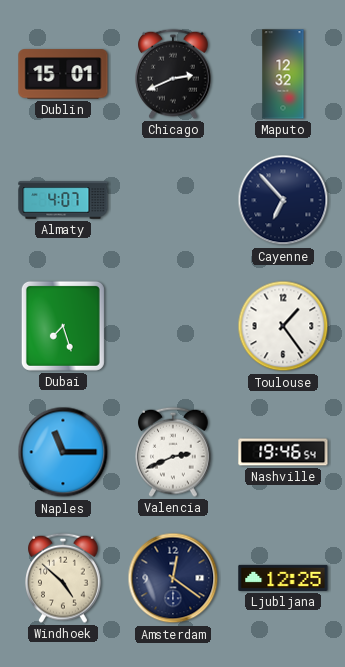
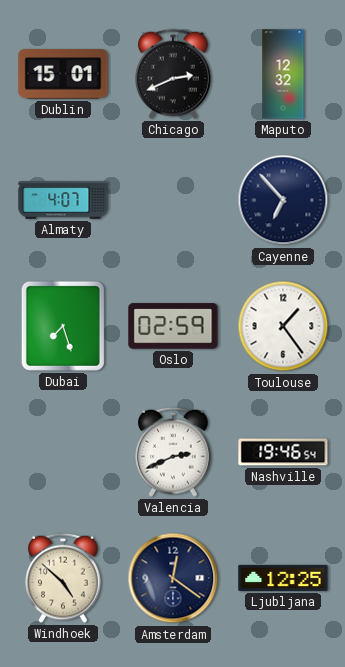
Oslo: none -> 02:59 (173, 326)
Naples: 11:15 -> none (63, 452)
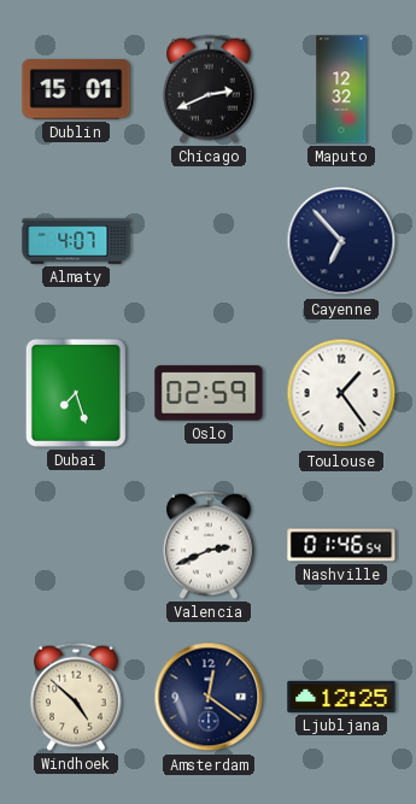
Nashville: 19:46 -> 01:46 (341, 545)
